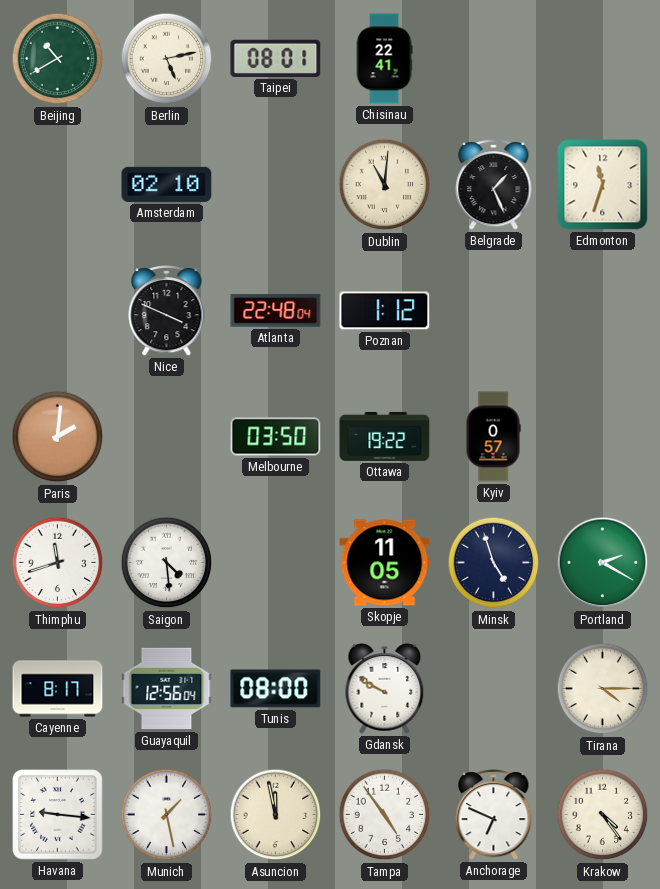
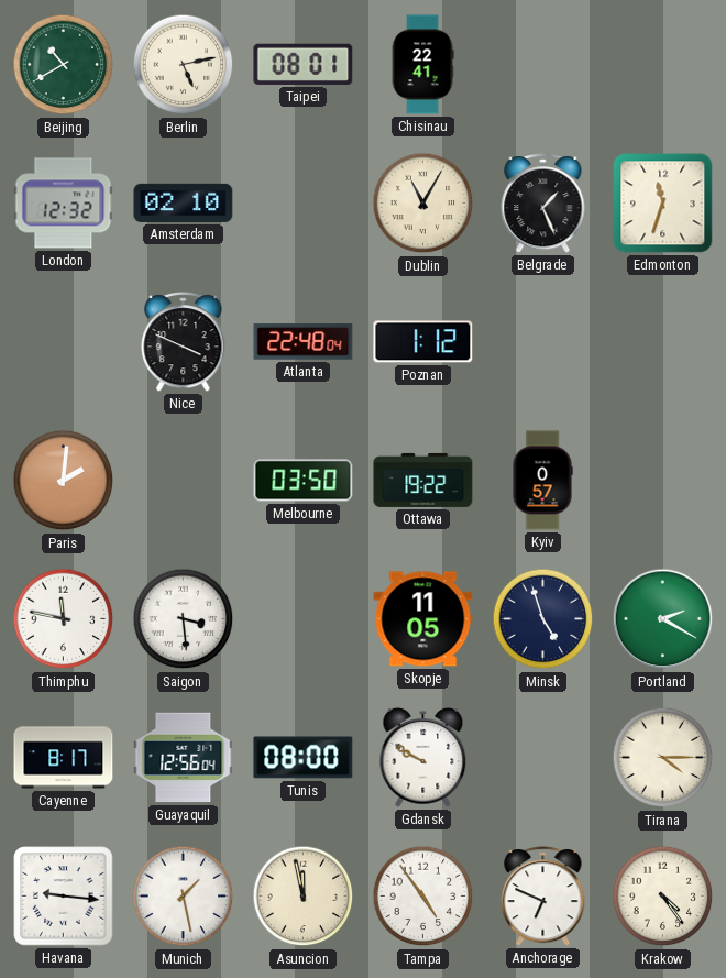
London: none -> 12:32 (64, 204)
Dublin: 11:01 -> 11:05 (424, 204)
Thimphu: 11:42 -> 11:47 (64, 619)
Saigon: 4:29 -> 3:29 (184, 619)
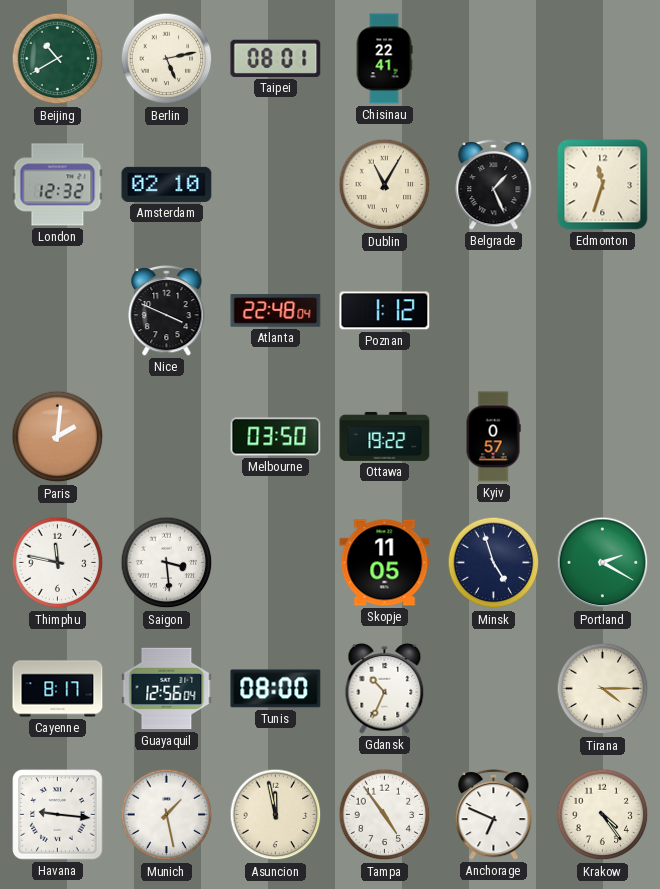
Gdansk: 9:50 -> 10:34 (385, 688)
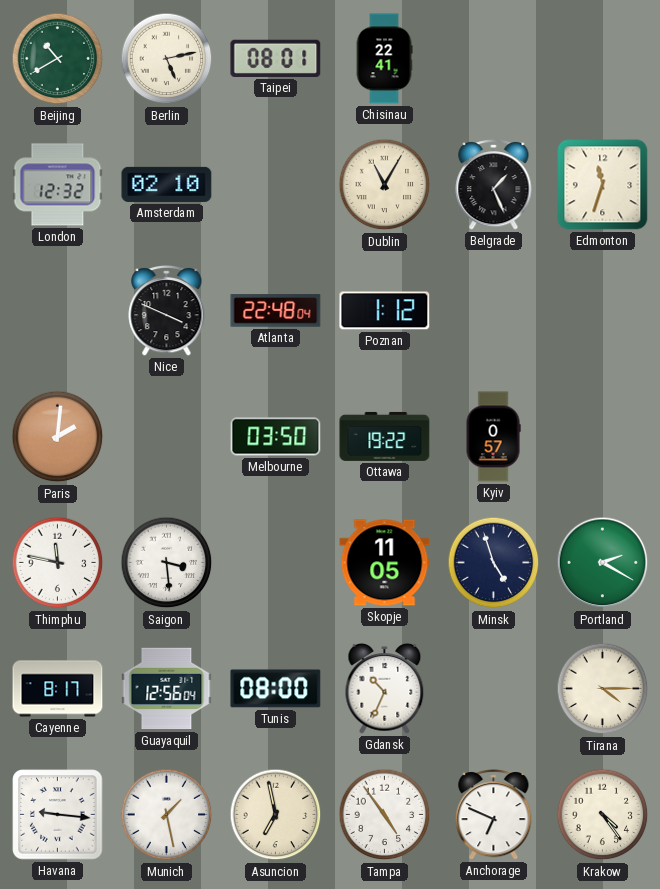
Asuncion: 11:58 -> 6:58 (276, 815)
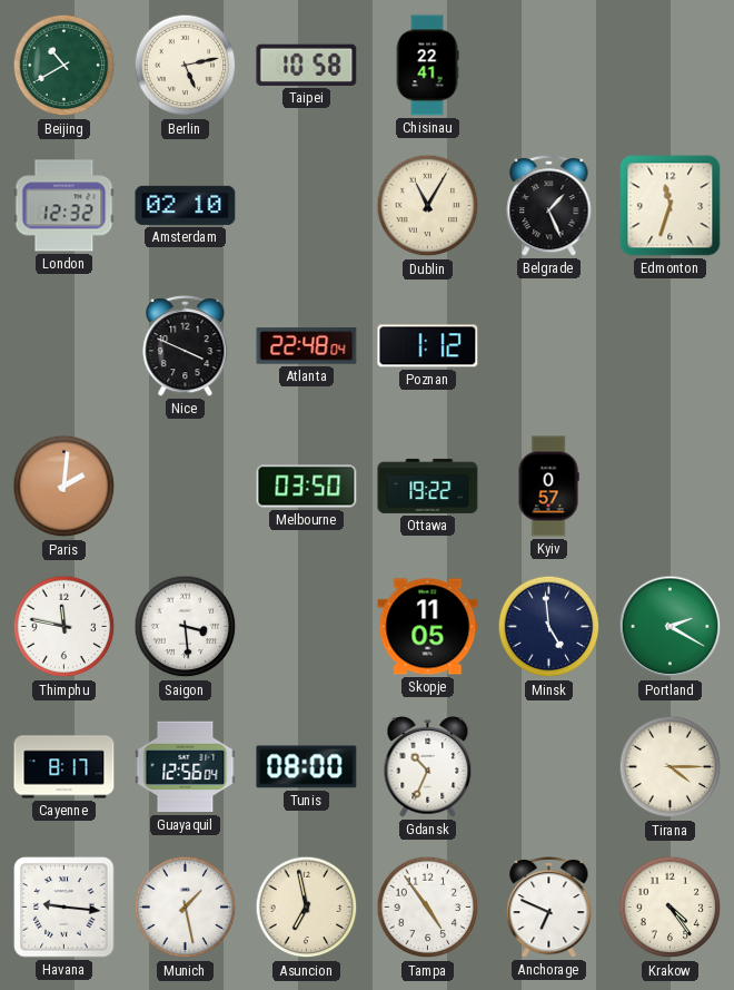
Taipei: 08:01 -> 10:58 (307, 65)
Minsk: 4:57 -> 4:59 (549, 627)
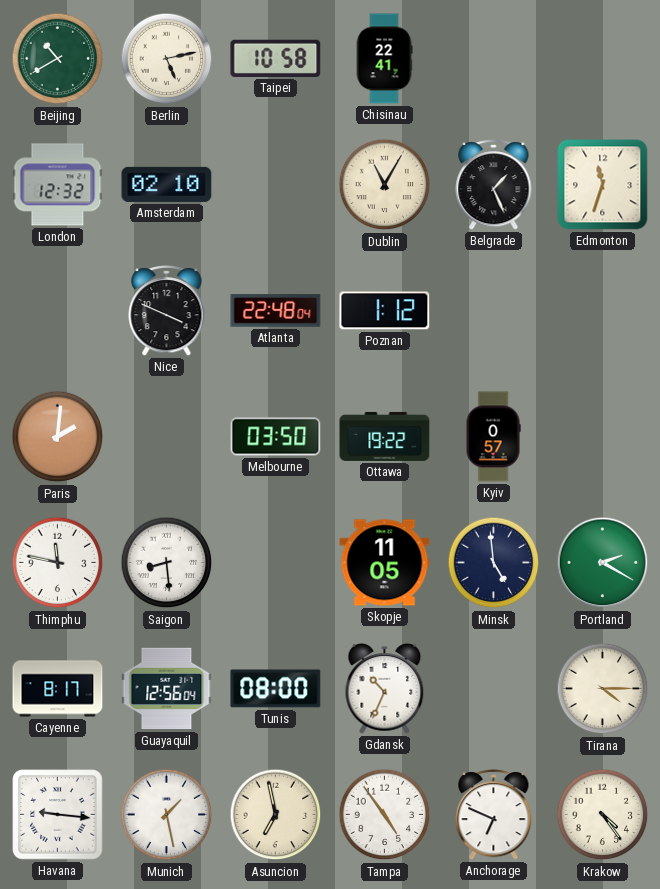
Saigon: 3:29 -> 8:29 (167, 563)
